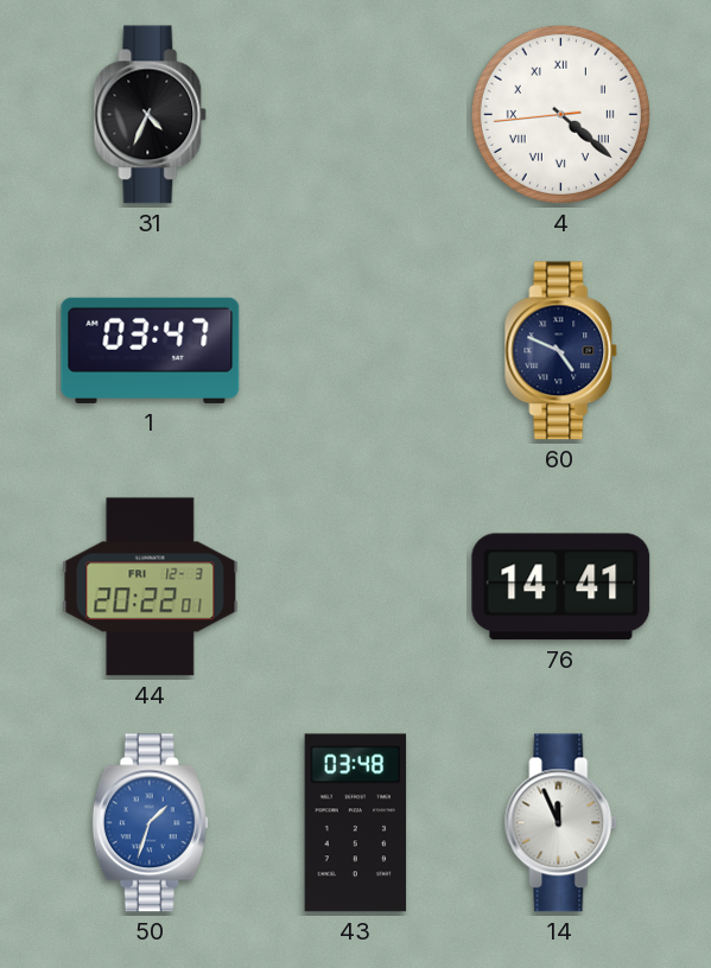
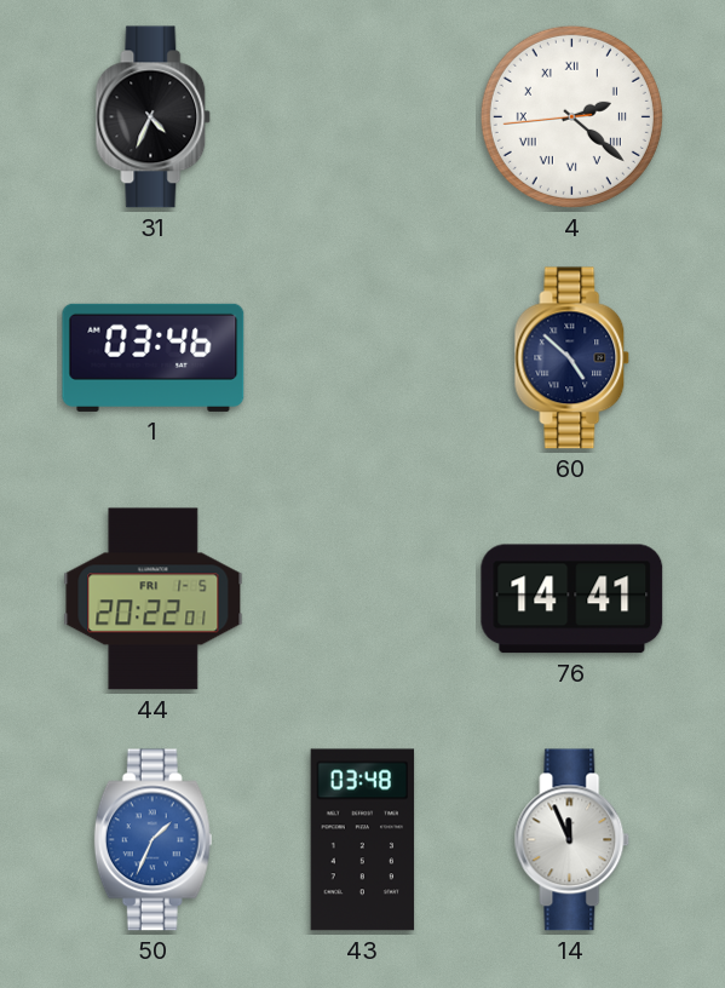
4: 4:21 -> 2:21 (571, 116)
1: 03:47 -> 03:46 (154, 357)
60: 4:49 -> 4:52 (572, 358)
44 date: FRI 12-3 -> FRI 1-5 (154, 599)
50: 1:33 -> 1:34 (153, 840)
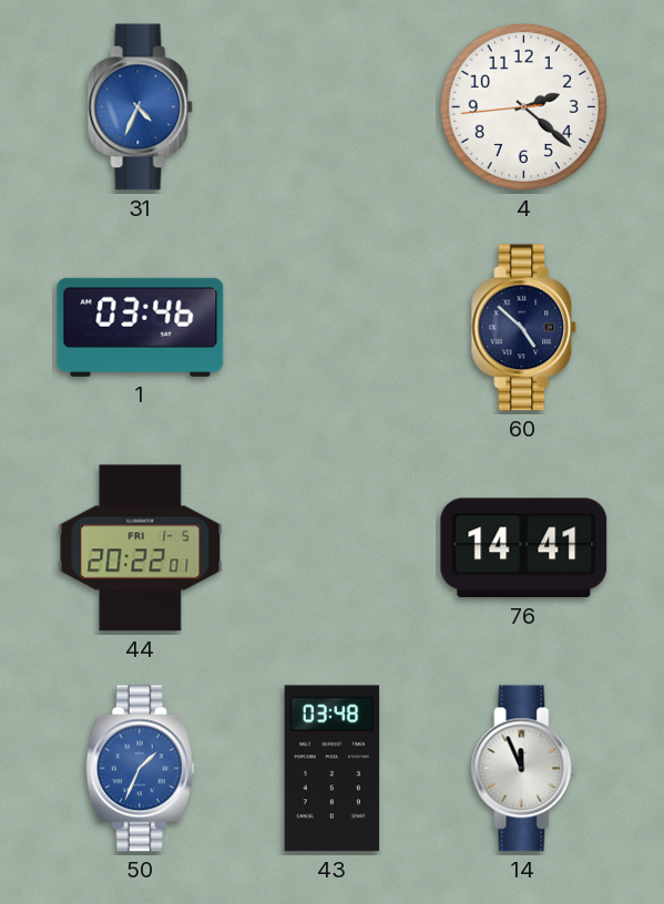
31 dial: black -> blue (141, 107)
4 numerals: Roman -> Arabic (523, 106)
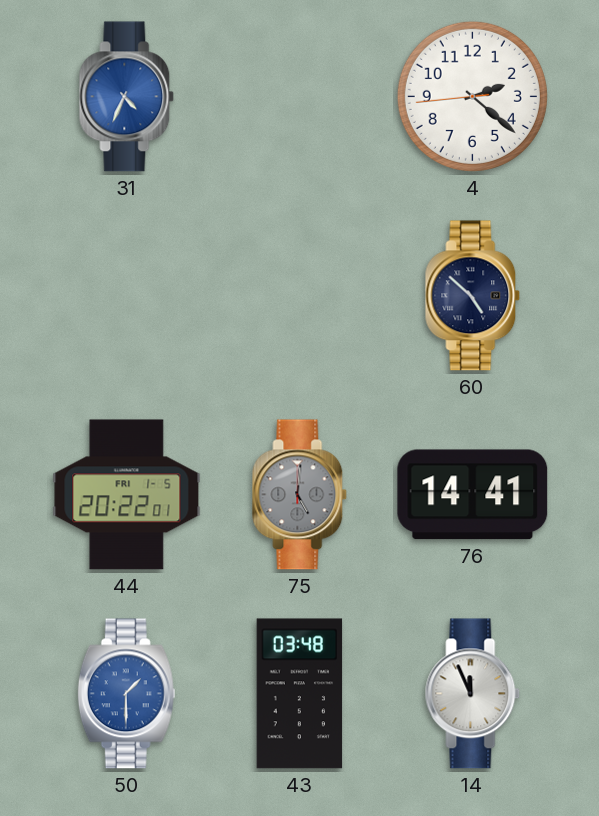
1: 03:46 -> none (141, 327)
75: none -> 5:01 (300, 495)
50: 1:34 -> 1:30 (126, 694)
